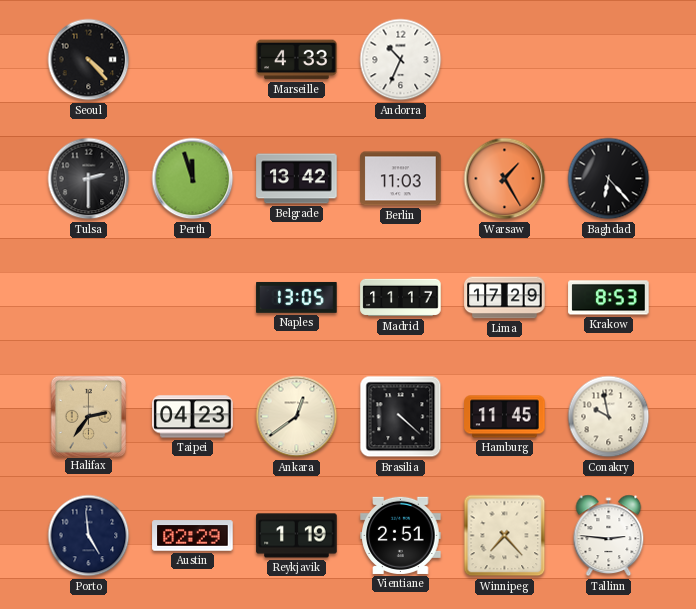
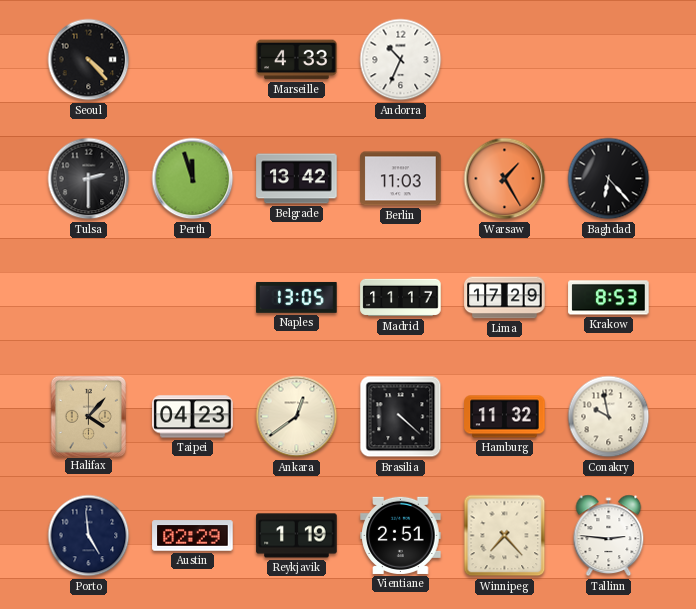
Halifax: 2:36 -> 4:07 (88, 416)
Hamburg: 11:45 -> 11:32 (505, 417)
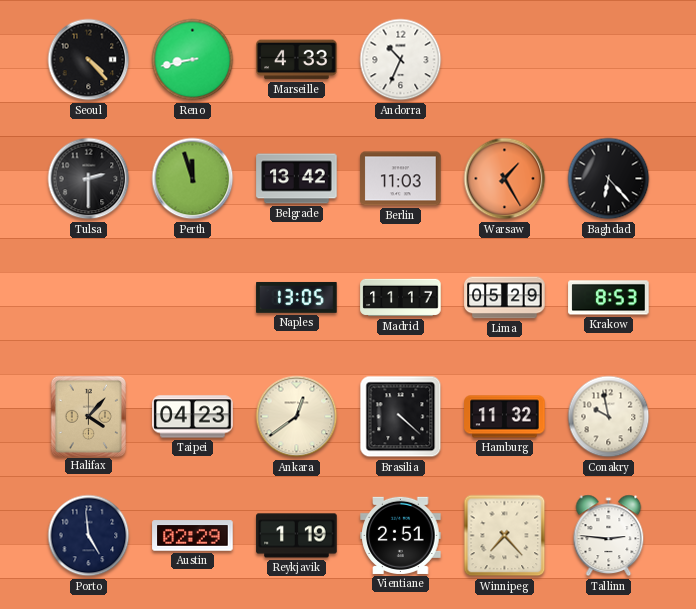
Reno: none -> 8:43 (193, 60)
Lima: 17:29 -> 05:29 (505, 298)
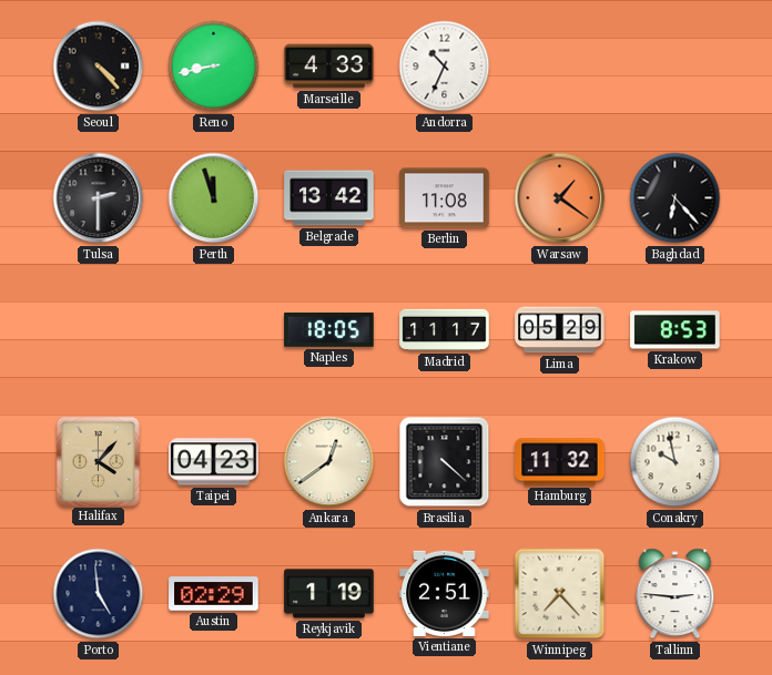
Berlin: 11:03 -> 11:08 (445, 198)
Warsaw: 1:25 -> 1:21 (560, 198)
Naples: 13:05 -> 18:05 (329, 329)
